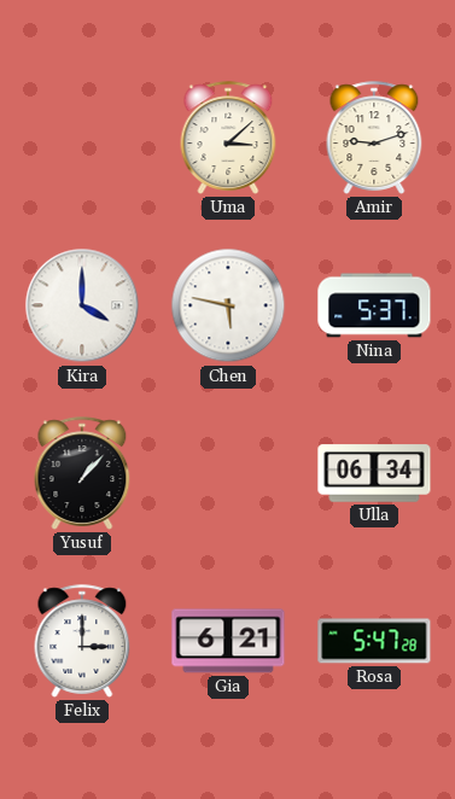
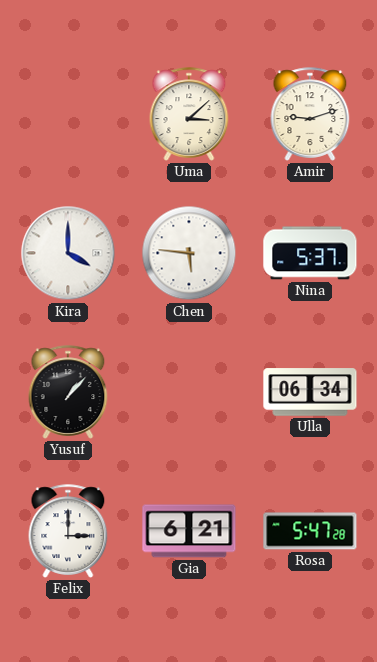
Chen: 5:47 -> 5:46 (189, 253)
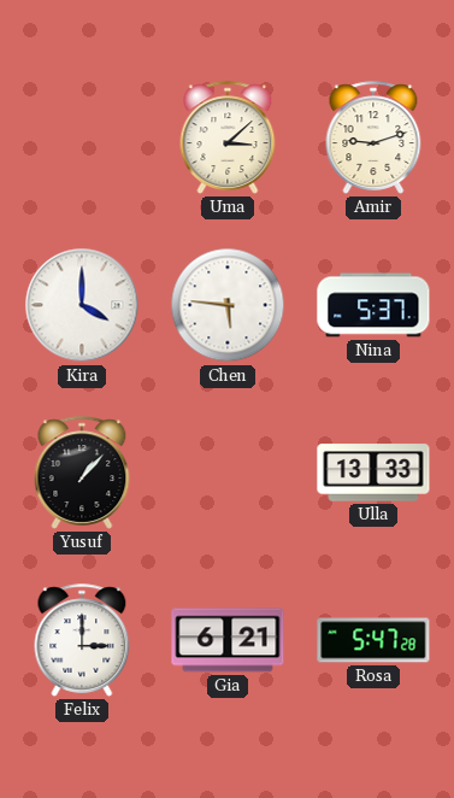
Ulla: 06:34 -> 13:33 (373, 473)
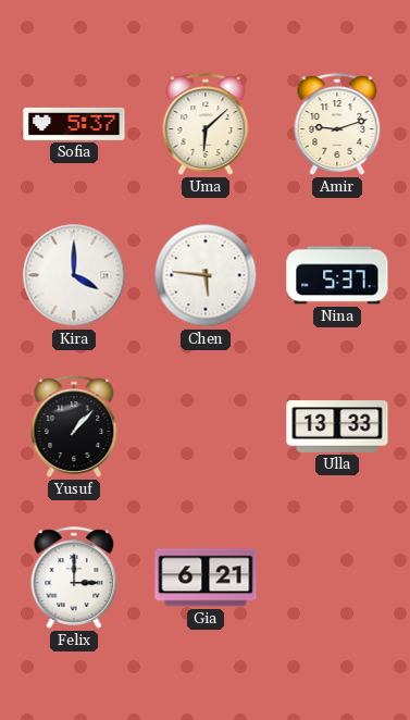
Sofia: none -> 5:37 (74, 124)
Uma: 3:08 -> 6:08 (206, 124)
Rosa: 5:47 -> none (373, 640)
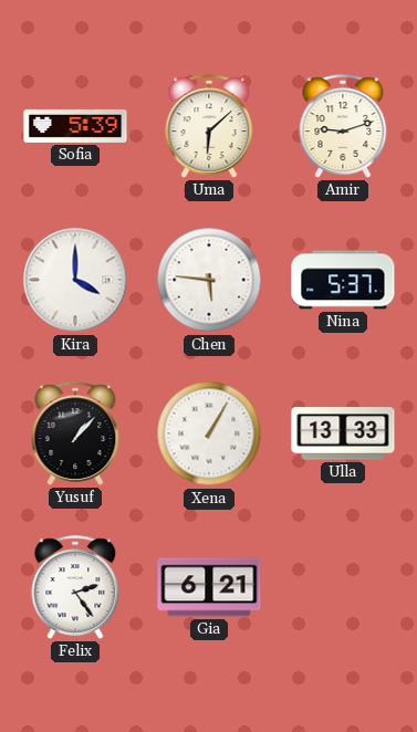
Sofia: 5:37 -> 5:39 (75, 126)
Xena: none -> 1:05 (209, 433)
Felix: 3:00 -> 2:24 (75, 587)
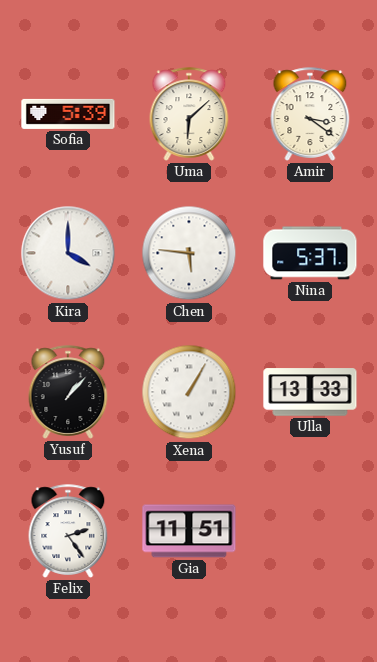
Amir: 9:12 -> 3:21 (310, 114)
Gia: 6:21 -> 11:51 (189, 531)
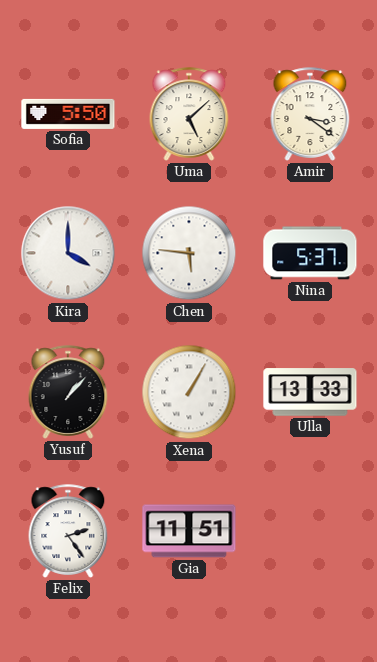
Sofia: 5:39 -> 5:50 (68, 114)
Uma: 6:08 -> 5:08 (189, 114)
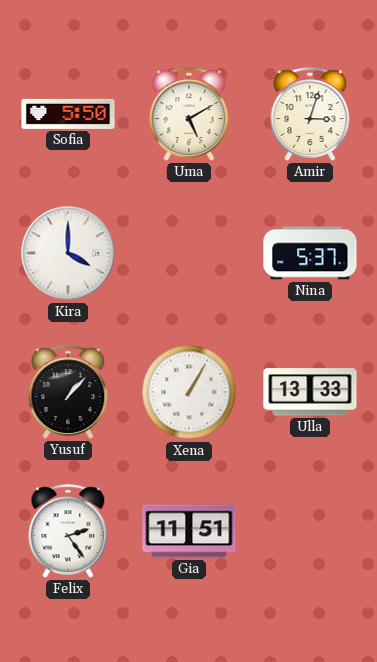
Uma: 5:08 -> 5:10 (189, 114)
Amir: 3:21 -> 3:03 (310, 114)
Chen: 5:46 -> none (189, 253)
